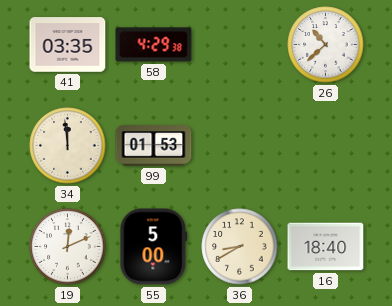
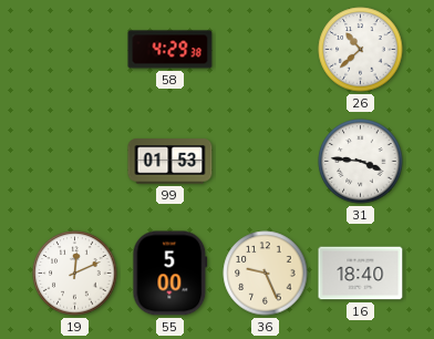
41: 03:35 -> none (68, 45)
34: 11:59 -> none (68, 146)
31: none -> 3:46 (361, 162)
36: 8:40 -> 9:26 (266, 274)
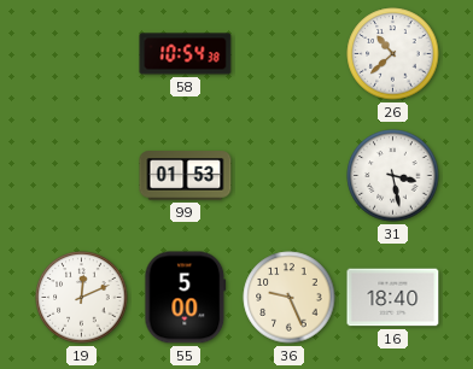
58: 4:29 -> 10:54 (186, 54)
31: 3:46 -> 3:28 (393, 176)
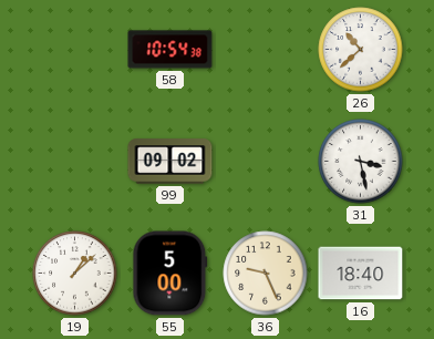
99: 01:53 -> 09:02 (170, 162)
19: 12:11 -> 1:08 (75, 274)
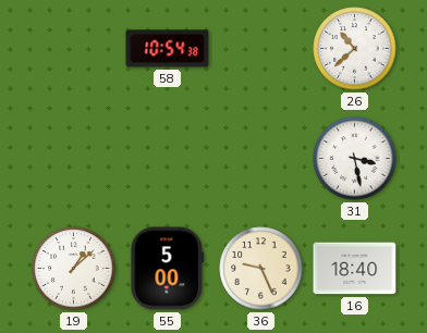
99: 09:02 -> none (170, 162)
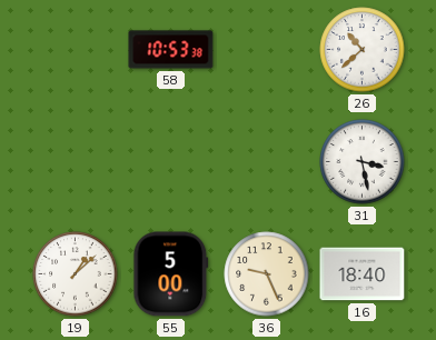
58: 10:54 -> 10:53 (171, 50)
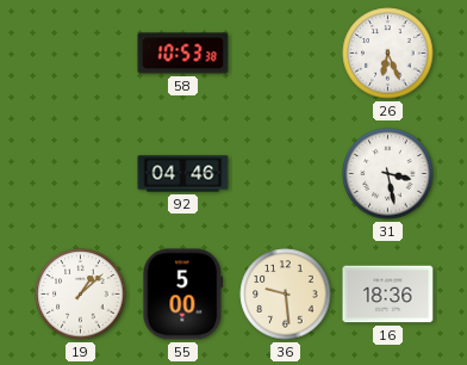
26: 10:38 -> 6:26 (388, 54)
92: none -> 04:46 (183, 174)
36: 9:26 -> 9:29 (286, 295)
16: 18:40 -> 18:36 (388, 295)
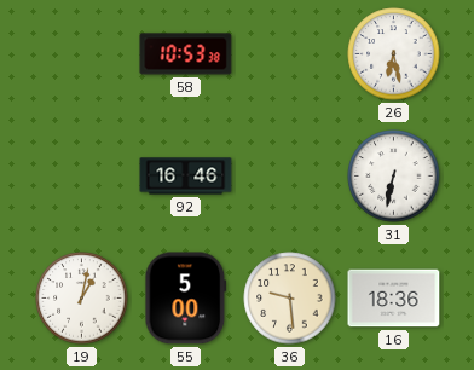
26: 6:26 -> 6:28 (394, 54)
92: 04:46 -> 16:46 (186, 177)
31: 3:28 -> 6:32 (394, 177)
19: 1:08 -> 1:02 (82, 299)
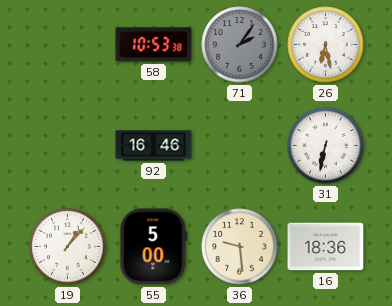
71: none -> 2:06 (240, 45)
19: 1:02 -> 1:07 (68, 247)
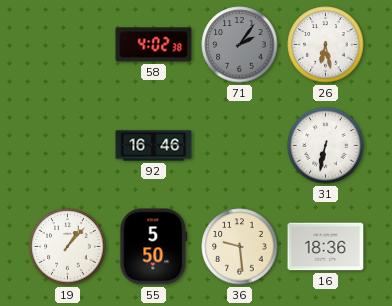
58: 10:53 -> 4:02 (154, 45)
55: 5:00 -> 5:50 (154, 247)
